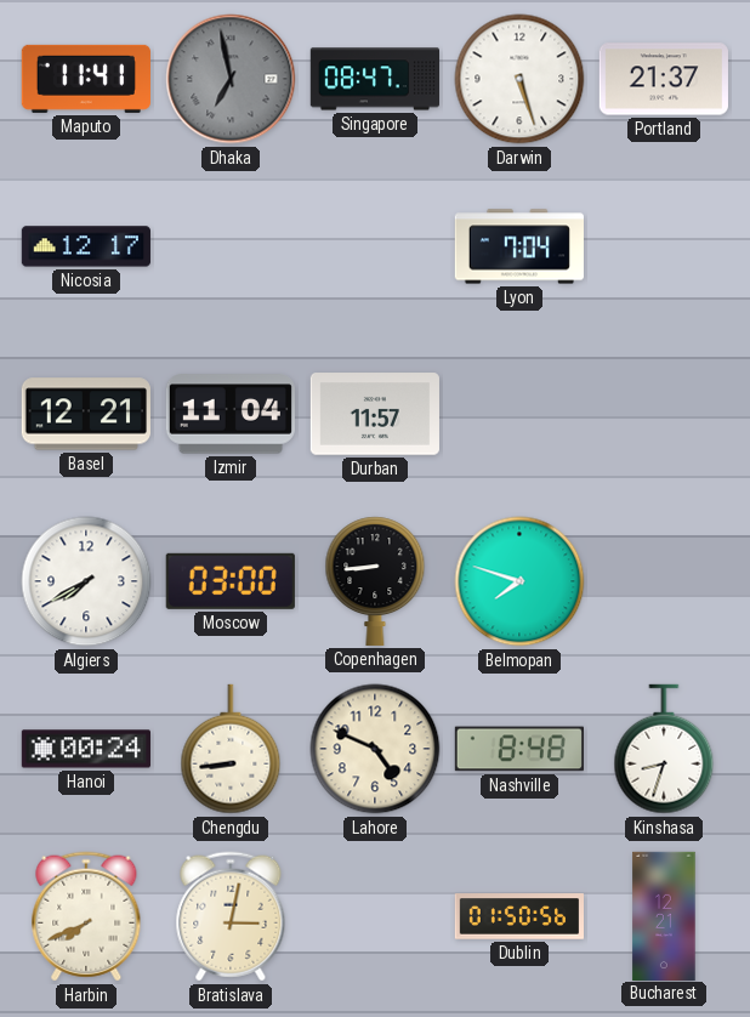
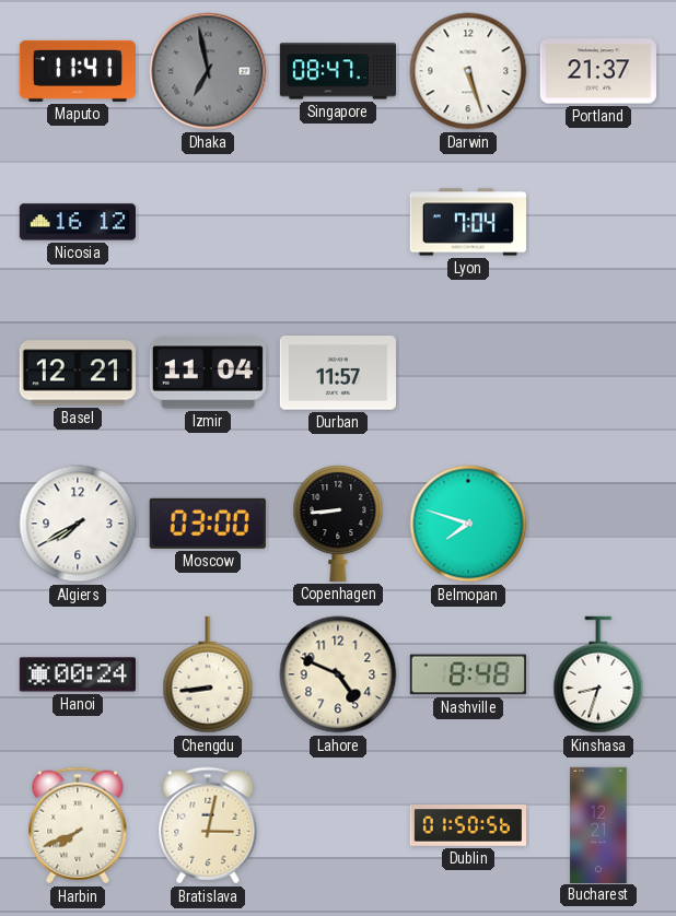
Nicosia: 12:17 -> 16:12 (77, 222)
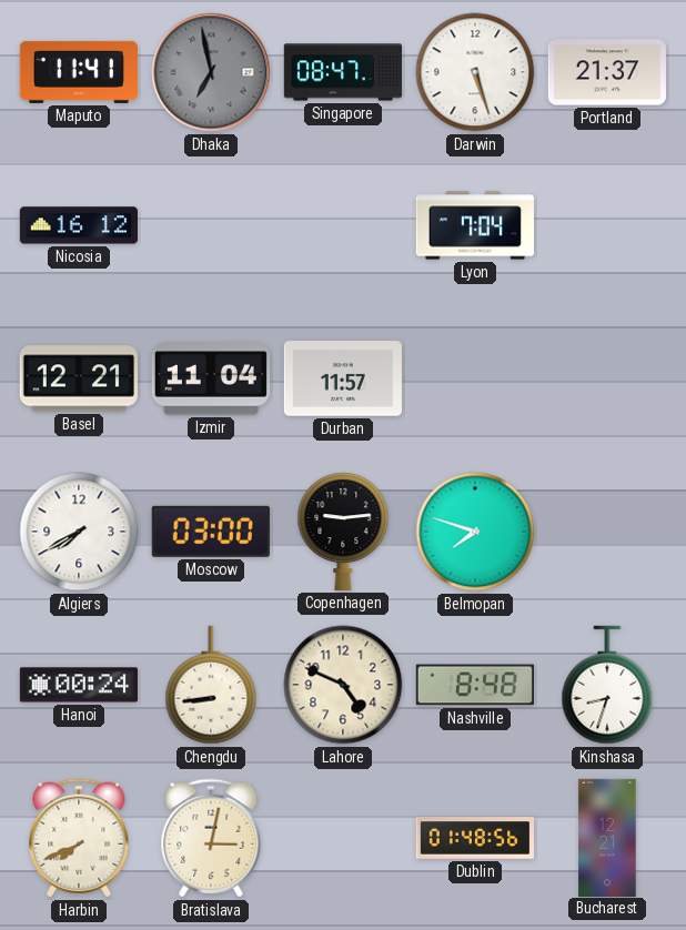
Copenhagen: 8:44 -> 9:14 (343, 532)
Dublin: 01:50 -> 01:48 (474, 838)
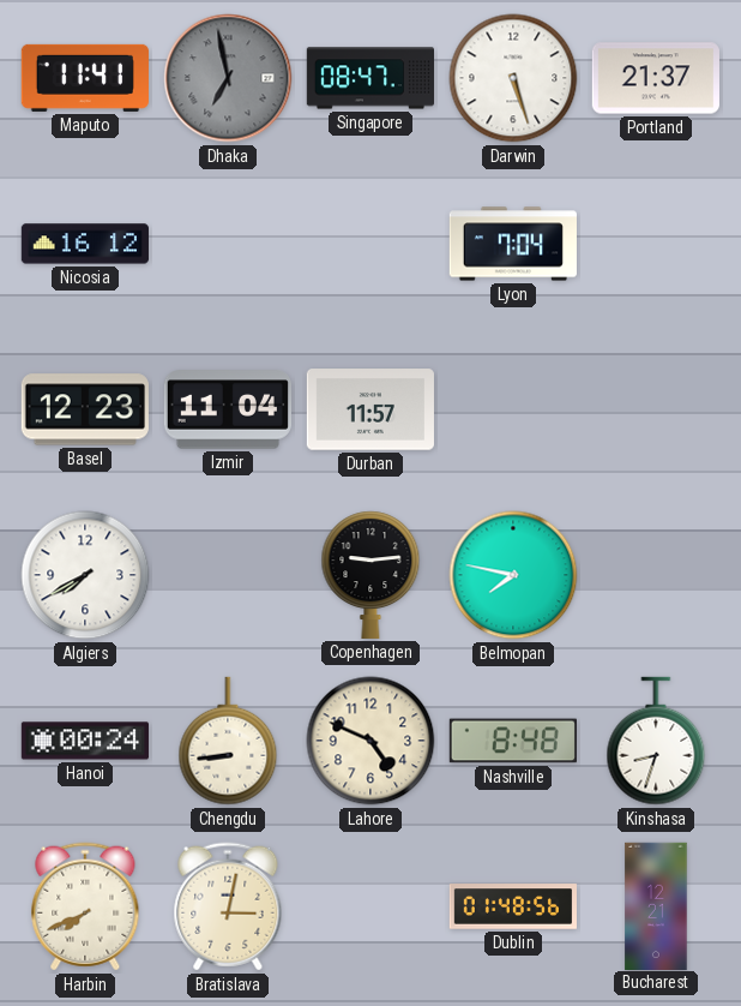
Basel: 12:21 -> 12:23 (85, 409)
Moscow: 03:00 -> none (211, 532)
Belmopan: 7:48 -> 7:47 (513, 575)
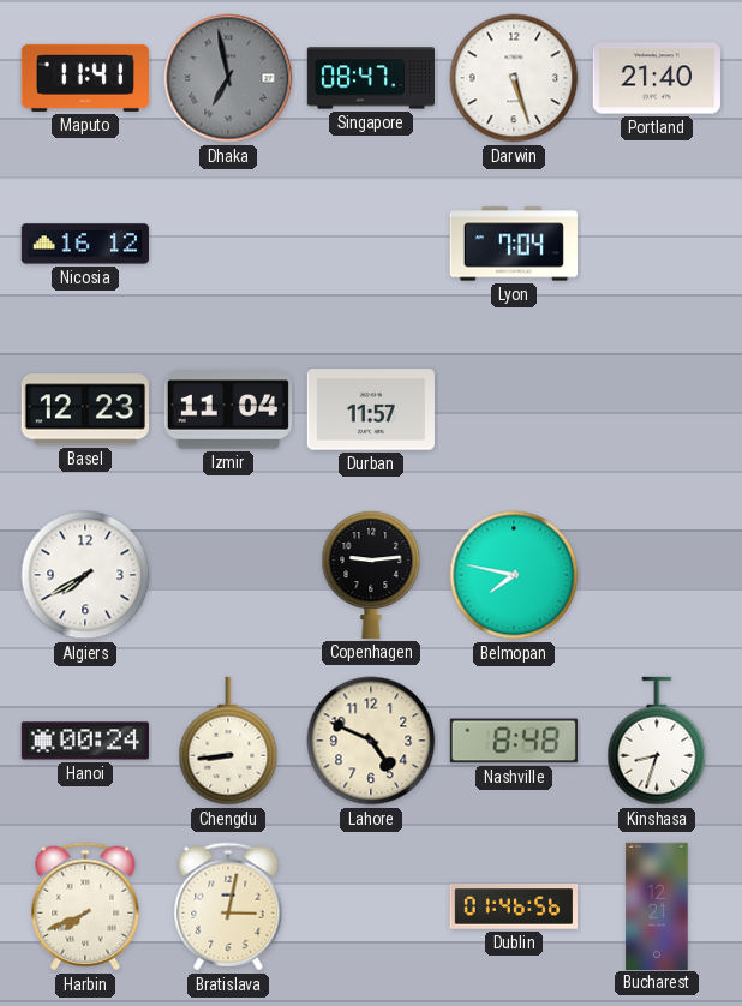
Portland: 21:37 -> 21:40 (657, 78)
Dublin: 01:48 -> 01:46 (513, 906)
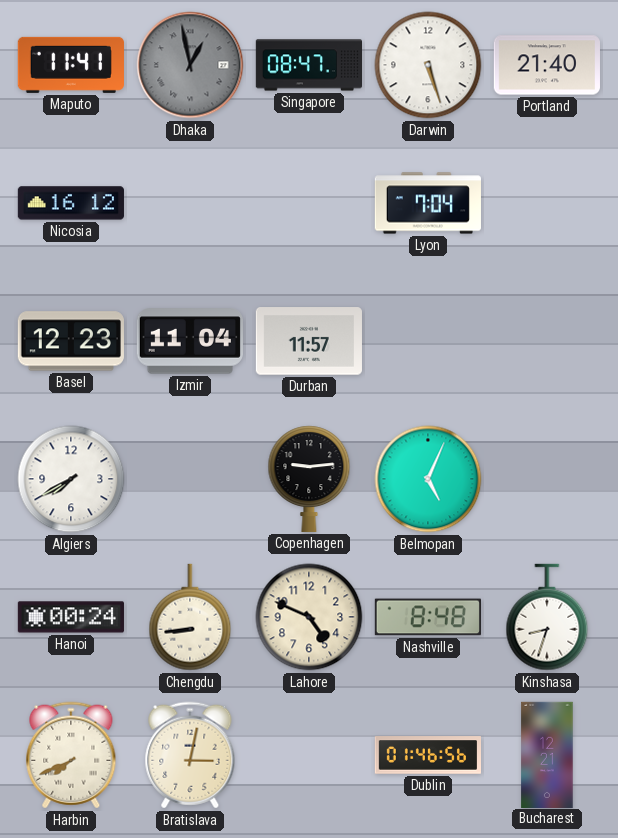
Dhaka: 6:58 -> 12:58 (190, 65)
Belmopan: 7:47 -> 5:04 (428, 479)
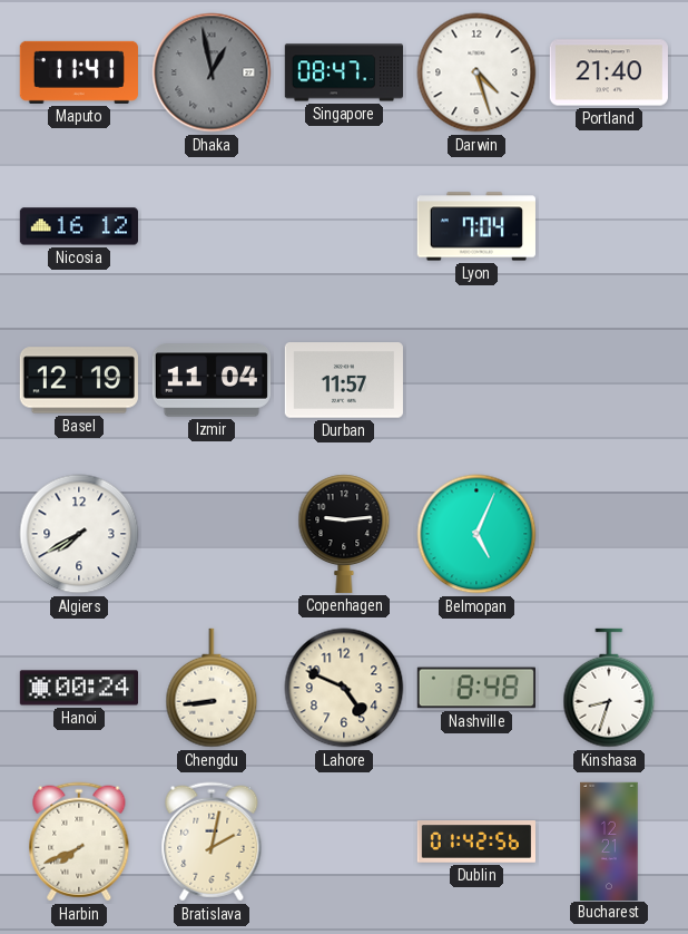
Darwin: 5:27 -> 4:27 (476, 72)
Basel: 12:23 -> 12:19 (79, 380)
Bratislava: 3:02 -> 2:02 (212, 841)
Dublin: 01:46 -> 01:42 (475, 841)
